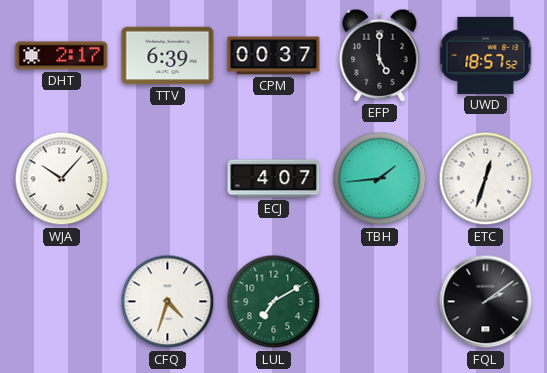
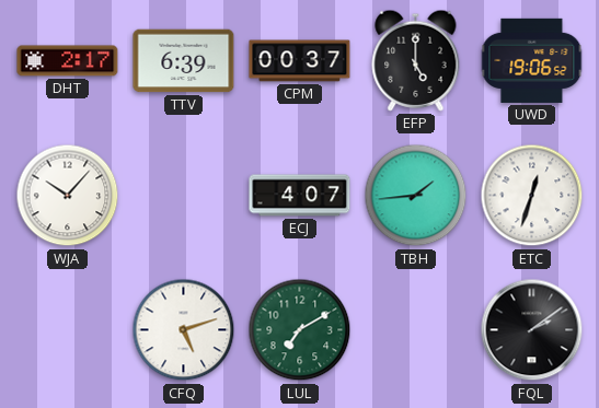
UWD: 18:57 -> 19:06 (532, 60)
CFQ: 4:33 -> 5:12 (184, 330)
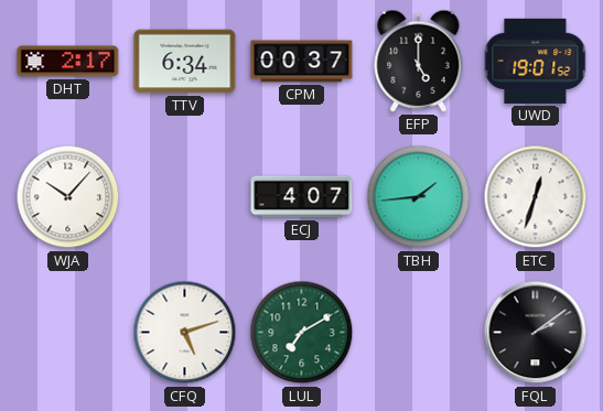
TTV: 6:39 -> 6:34 (185, 62)
UWD: 19:06 -> 19:01 (536, 61)
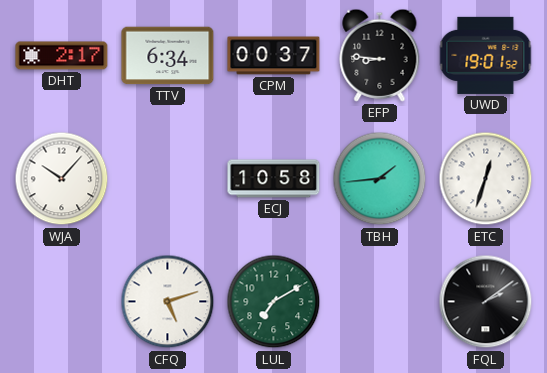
EFP: 5:00 -> 8:46 (380, 55)
ECJ: 4:07 -> 10:58 (274, 179)
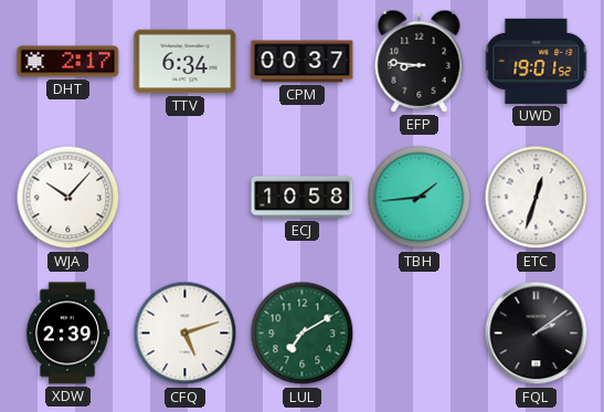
XDW: none -> 2:39 (67, 334)
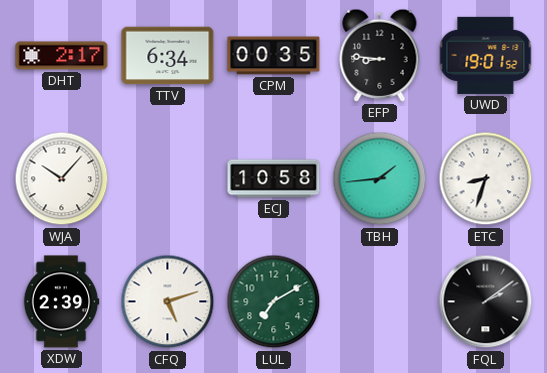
CPM: 00:37 -> 00:35 (274, 56)
ETC: 12:33 -> 8:33 (486, 179)
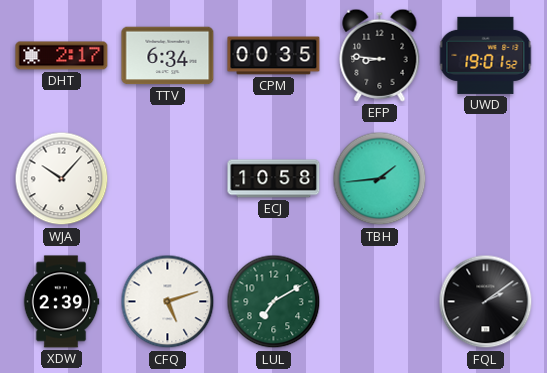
ETC: 8:33 -> none (486, 179)
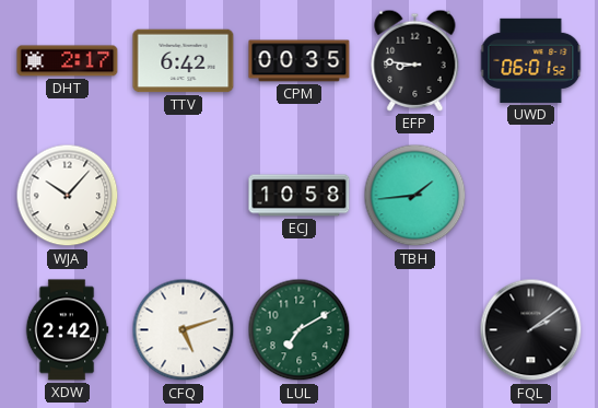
TTV: 6:34 -> 6:42 (184, 61)
UWD: 19:01 -> 06:01 (531, 60)
XDW: 2:39 -> 2:42 (67, 330)
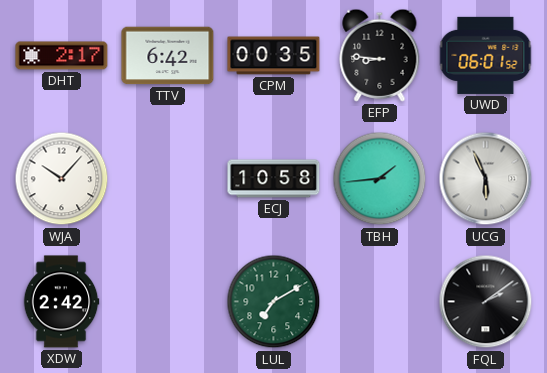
UCG: none -> 5:56 (486, 179)
CFQ: 5:12 -> none (184, 330)
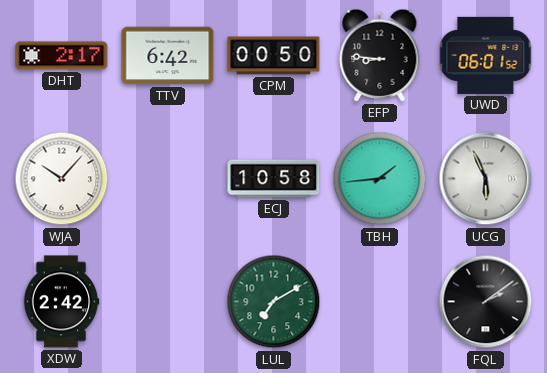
CPM: 00:35 -> 00:50 (274, 56)
